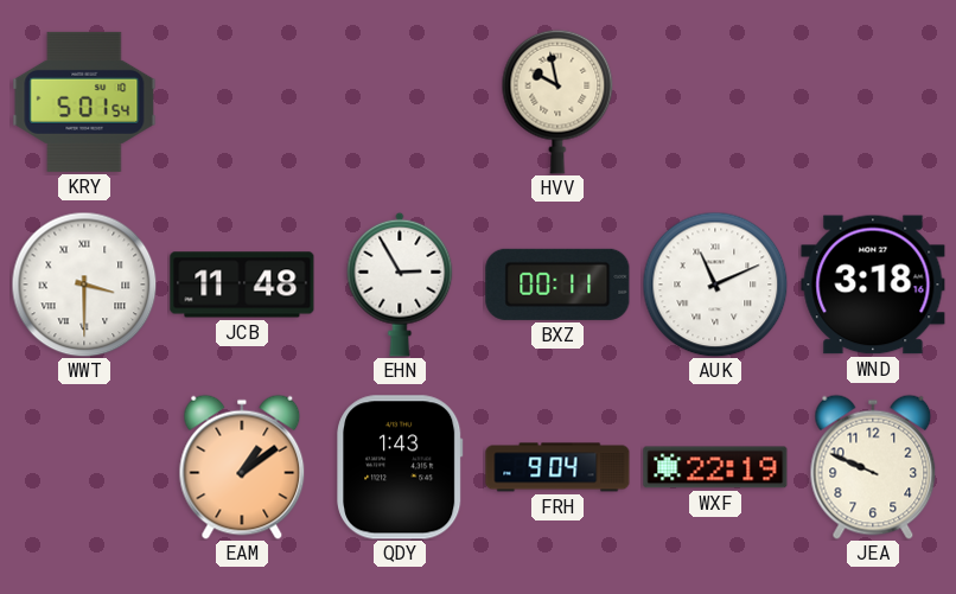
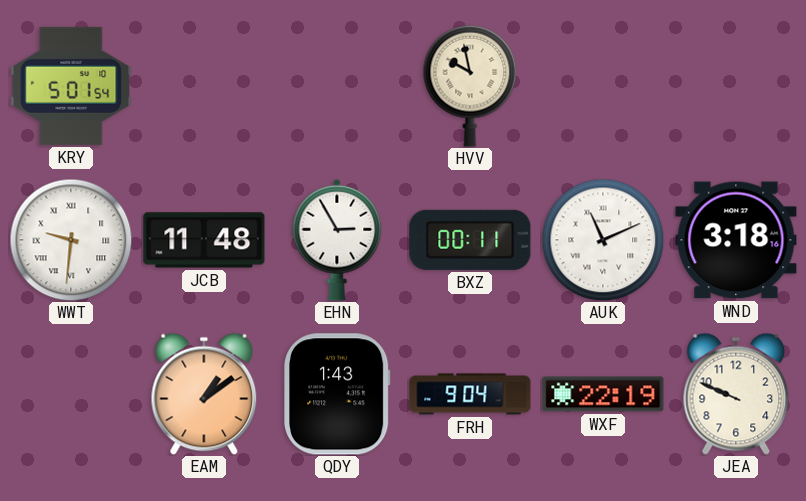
WWT: 3:30 -> 9:31 (71, 240)
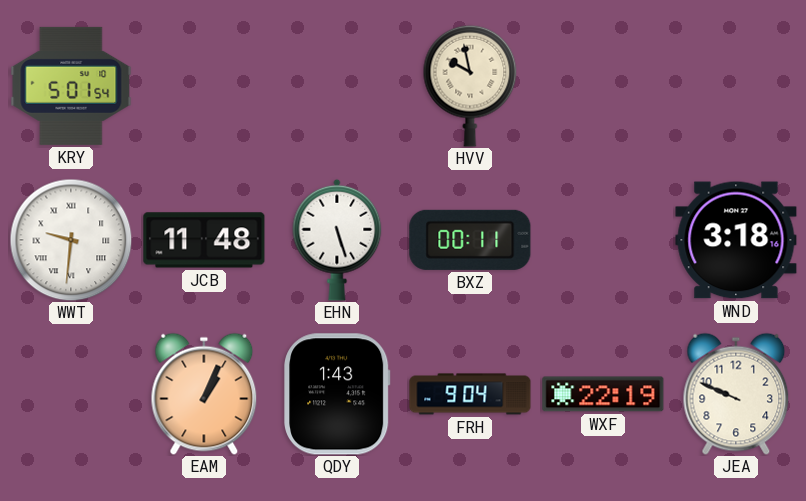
EHN: 2:55 -> 5:27 (337, 240)
AUK: 11:11 -> none (603, 240)
EAM: 1:09 -> 1:04 (204, 394)
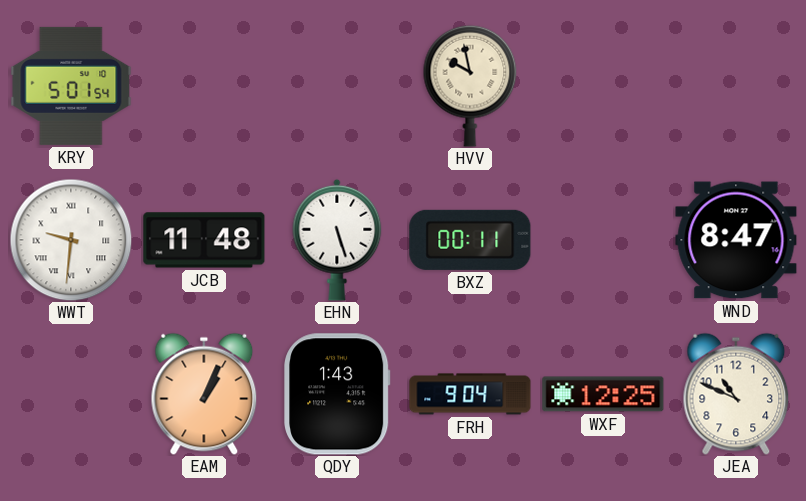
WND: 3:18 -> 8:47 (736, 240)
WXF: 22:19 -> 12:25 (603, 394)
JEA: 9:49 -> 10:49 (736, 394)
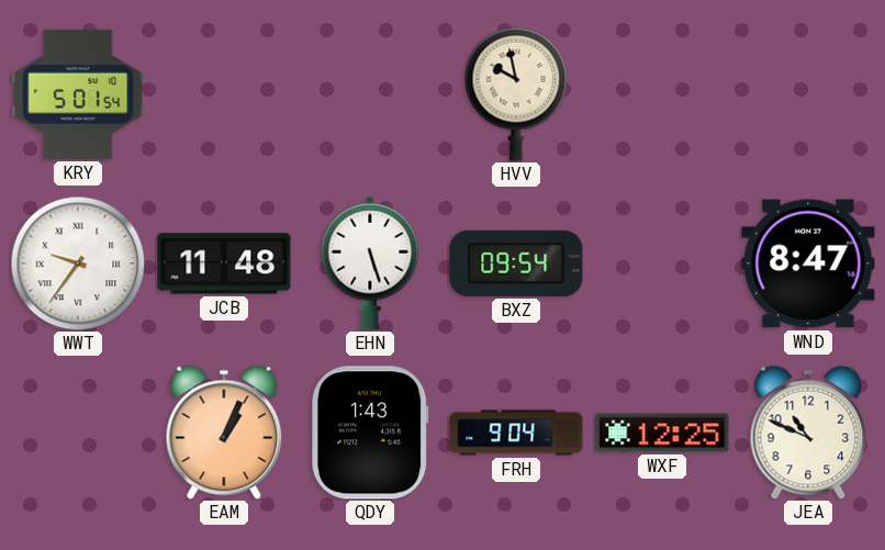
WWT: 9:31 -> 9:36 (78, 263)
BXZ: 00:11 -> 09:54 (516, 263)
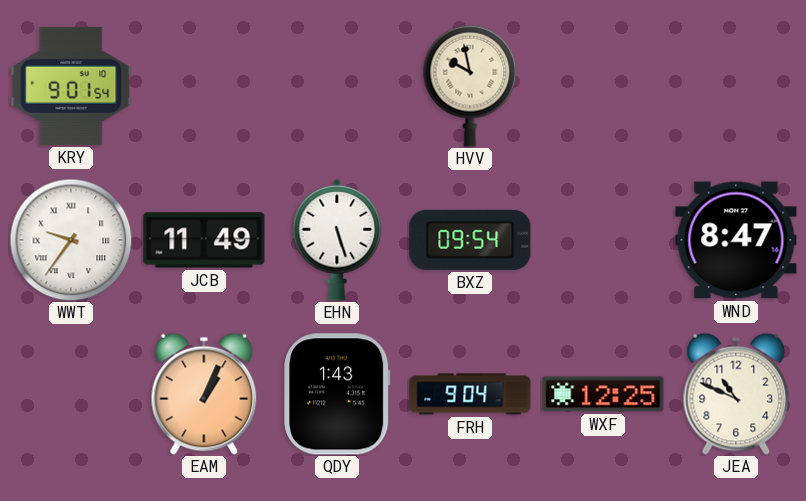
KRY: 5:01 -> 9:01 (71, 86)
JCB: 11:48 -> 11:49 (204, 240)
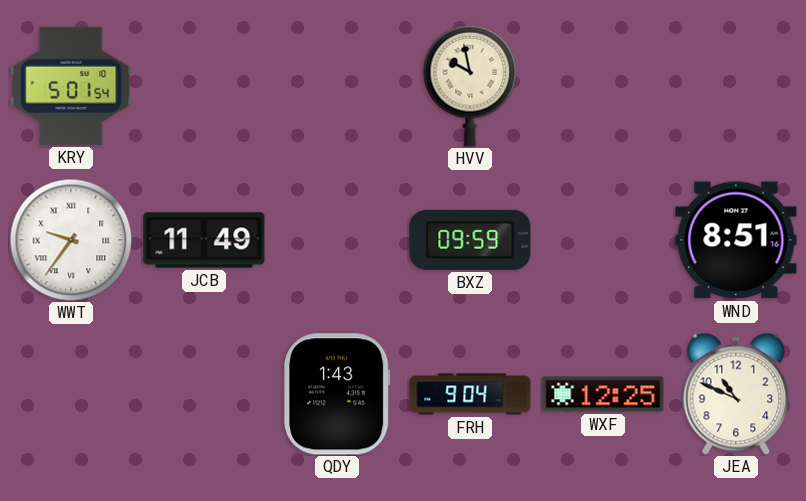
KRY: 9:01 -> 5:01 (71, 86)
EHN: 5:27 -> none (337, 240)
BXZ: 09:54 -> 09:59 (470, 240)
WND: 8:47 -> 8:51 (736, 240)
EAM: 1:04 -> none (204, 394)
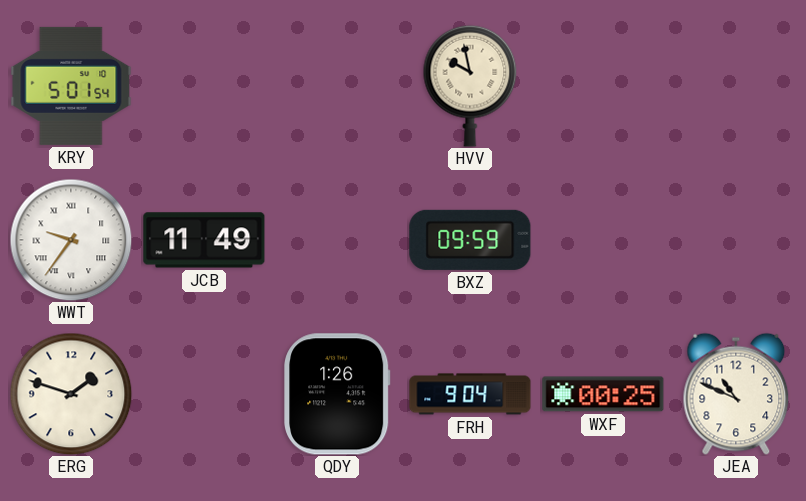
WND: 8:51 -> none (736, 240)
ERG: none -> 1:48 (71, 394)
QDY: 1:43 -> 1:26 (337, 394)
WXF: 12:25 -> 00:25 (603, 394)
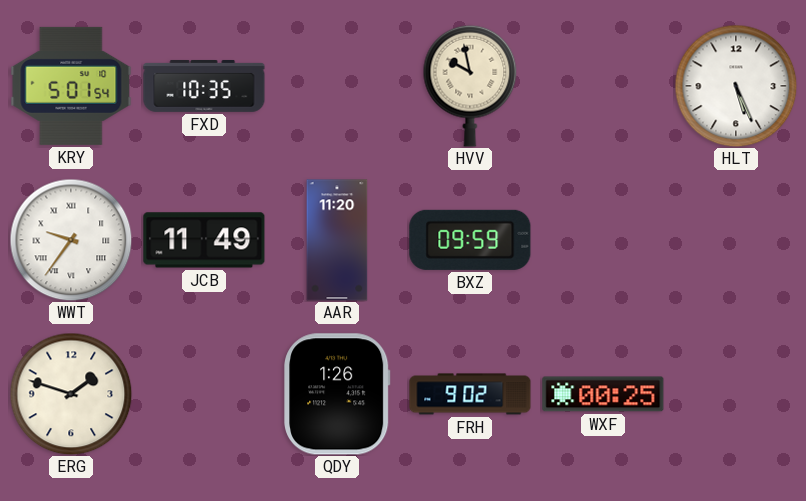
FXD: none -> 10:35 (204, 86)
HLT: none -> 5:26 (736, 86)
AAR: none -> 11:20 (337, 240)
FRH: 9:04 -> 9:02 (470, 394)
JEA: 10:49 -> none (736, 394)
